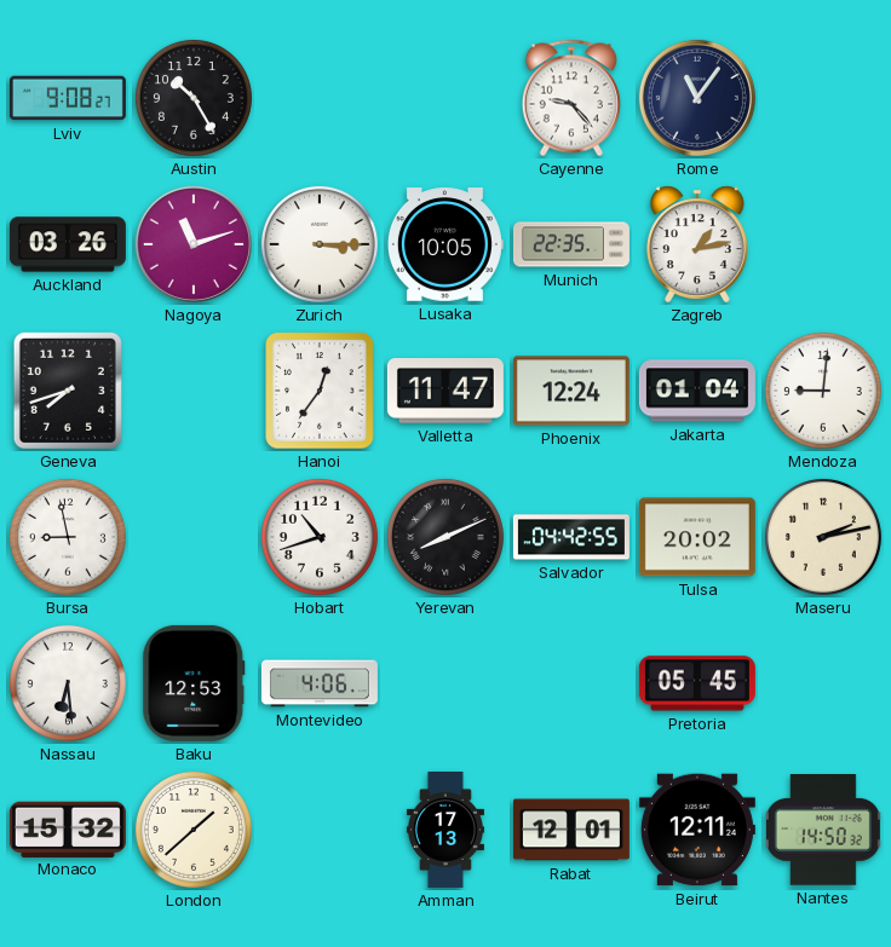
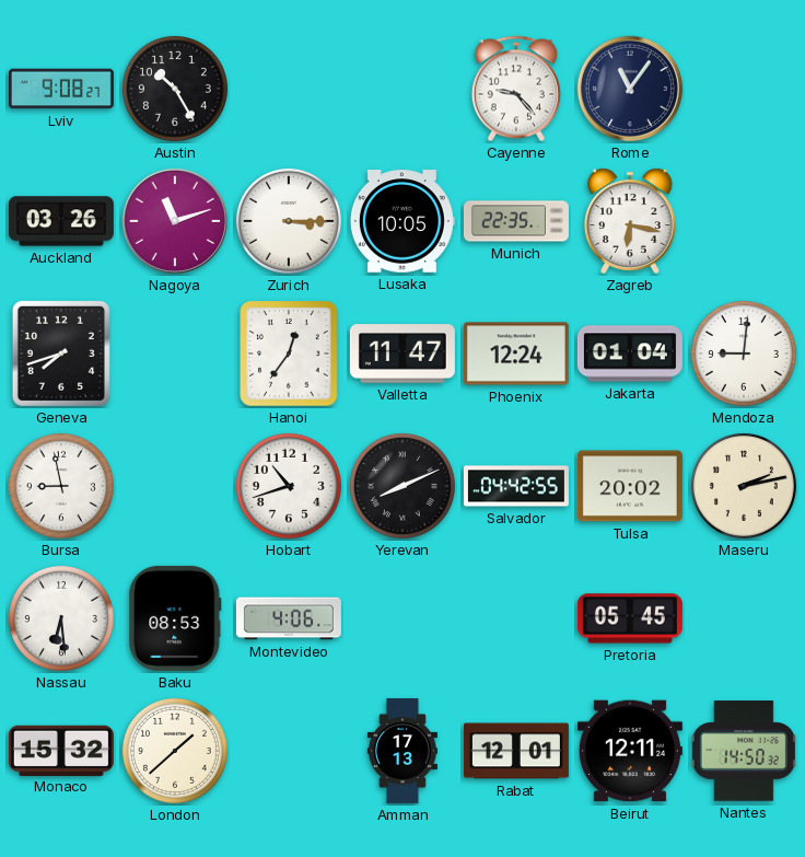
Zagreb: 1:13 -> 6:17 (631, 221)
Baku: 12:53 -> 08:53 (175, 618)
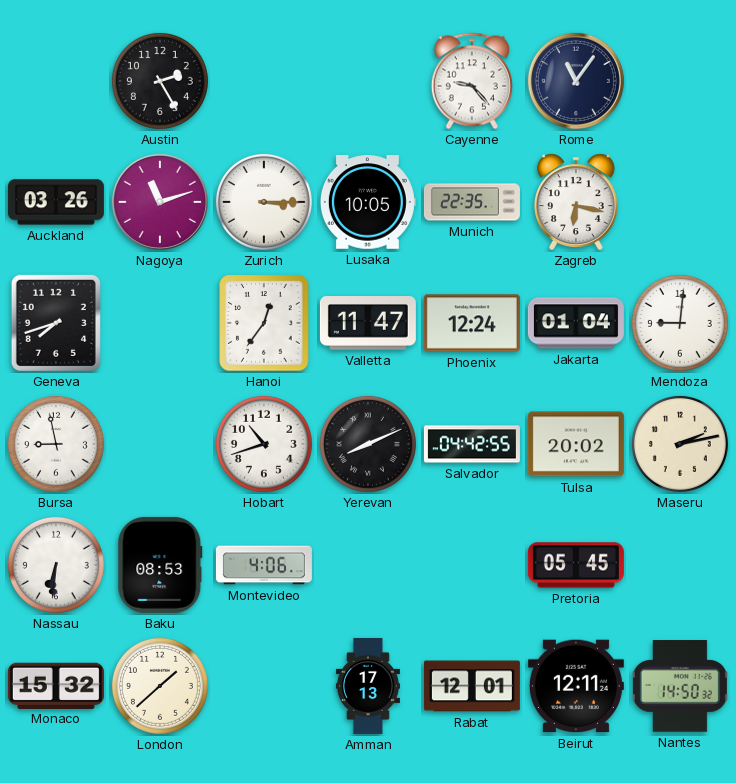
Lviv: 9:08 -> none (61, 89)
Austin: 10:25 -> 2:25 (160, 81)
Nassau: 6:29 -> 6:31 (56, 565)
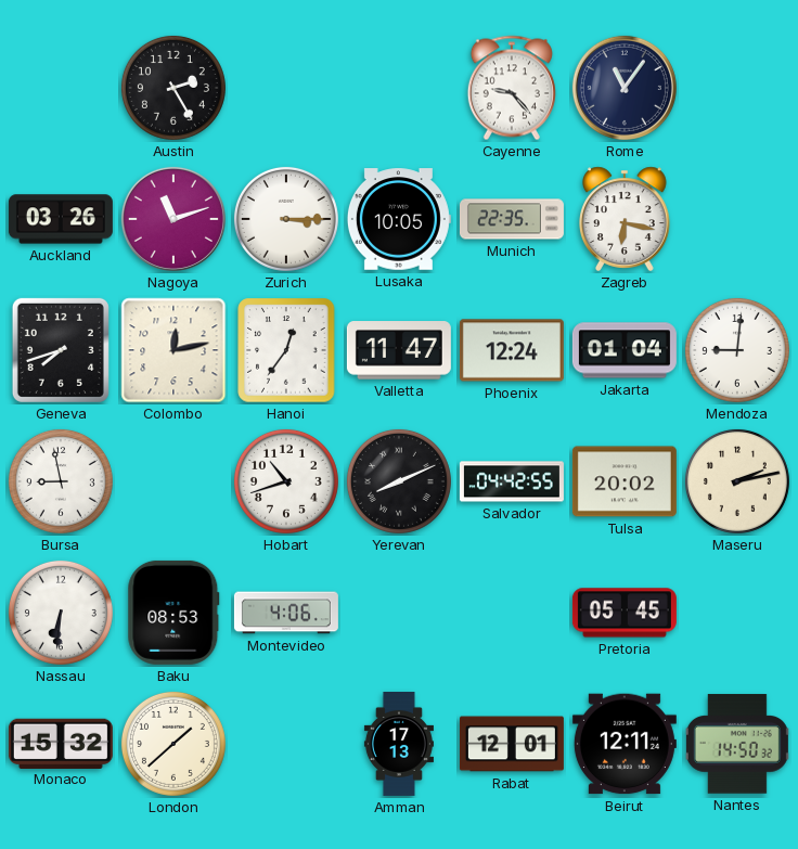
Colombo: none -> 12:13 (173, 350)
